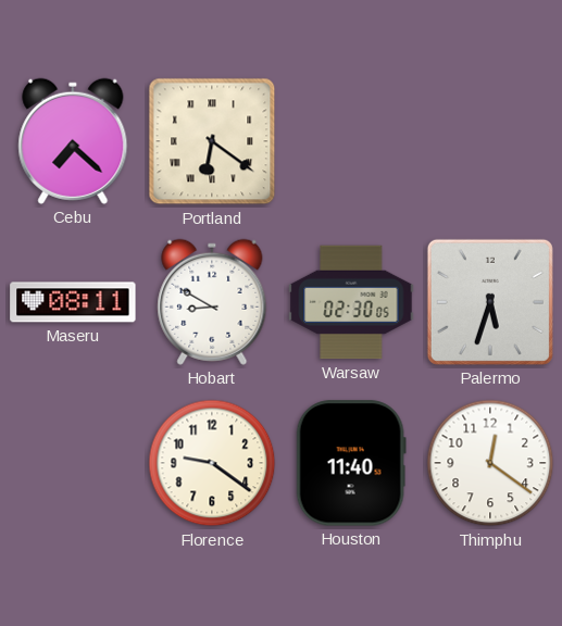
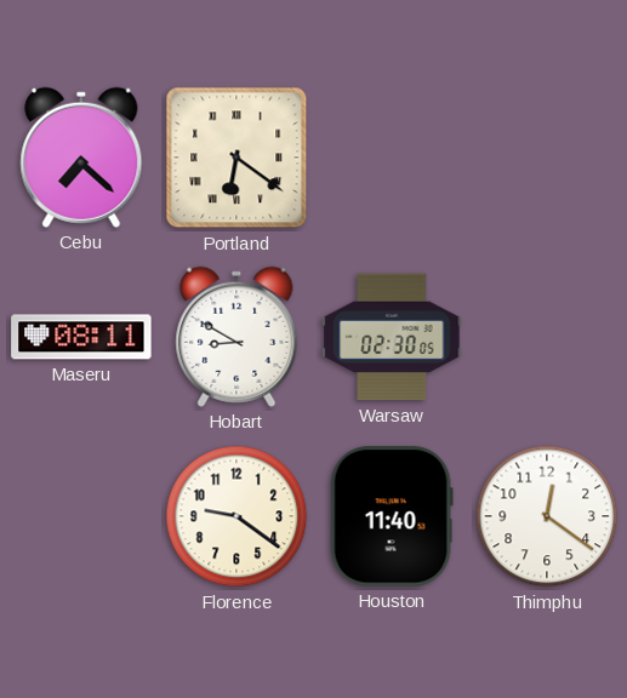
Palermo: 5:33 -> none (490, 302)
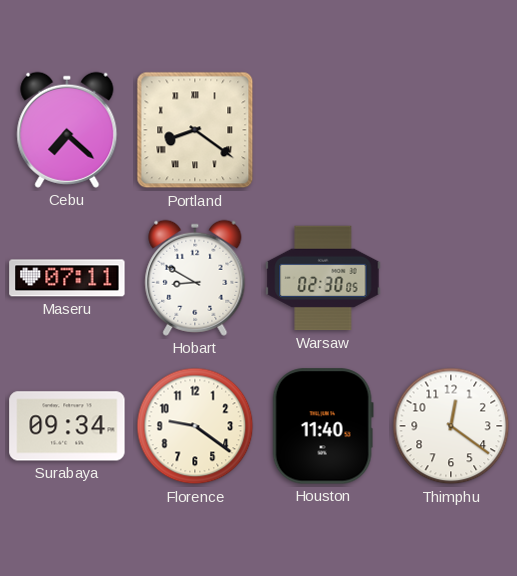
Portland: 6:21 -> 8:21 (195, 130)
Maseru: 08:11 -> 07:11 (67, 278)
Surabaya: none -> 09:34 (67, 426)
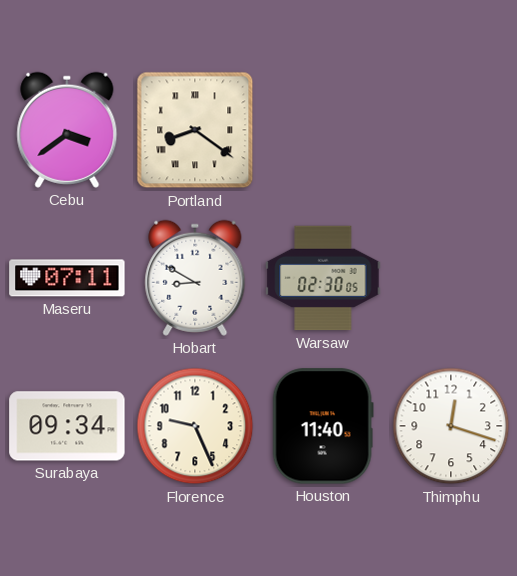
Cebu: 7:22 -> 3:39 (67, 130)
Florence: 9:21 -> 9:26 (195, 426)
Thimphu: 12:21 -> 12:18 (451, 426)
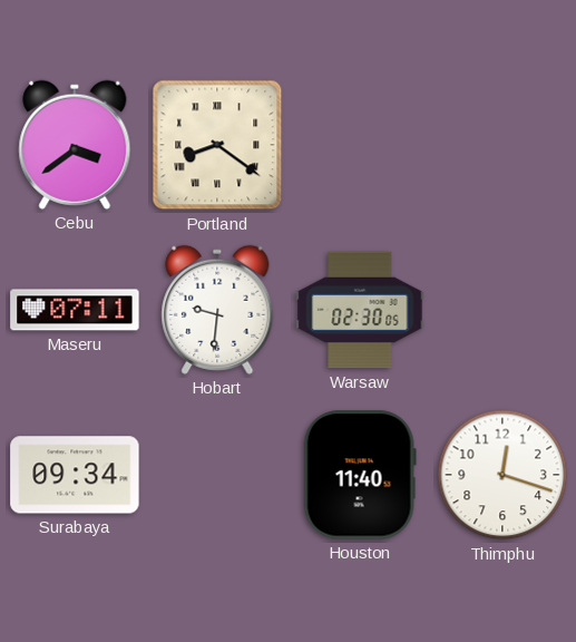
Hobart: 8:50 -> 9:31 (217, 310)
Florence: 9:26 -> none (195, 426)
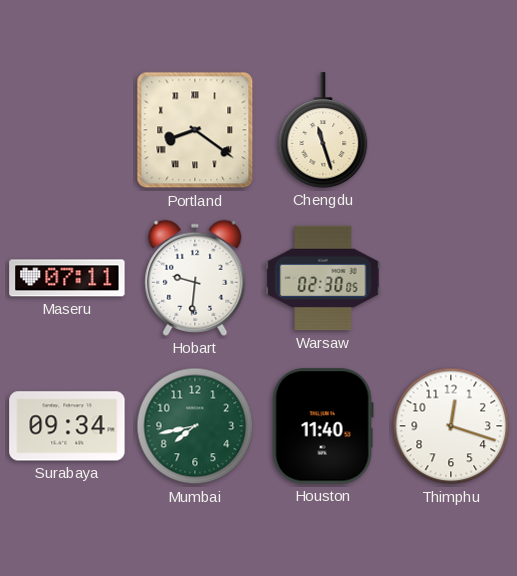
Cebu: 3:39 -> none (75, 145)
Chengdu: none -> 11:27 (323, 130)
Mumbai: none -> 7:43 (195, 426)
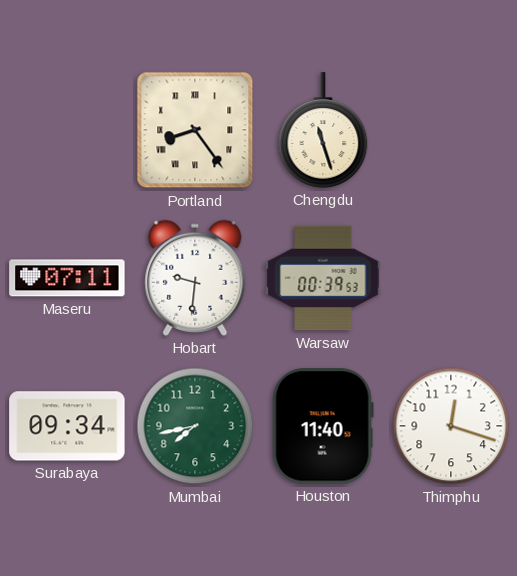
Portland: 8:21 -> 8:24 (195, 130)
Warsaw: 02:30 -> 00:39 (323, 278)
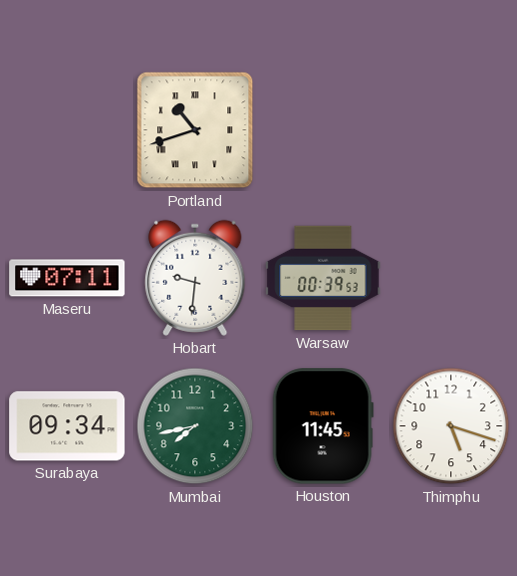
Portland: 8:24 -> 10:42 (195, 130)
Chengdu: 11:27 -> none (323, 130)
Houston: 11:40 -> 11:45 (323, 426)
Thimphu: 12:18 -> 5:18 (451, 426)
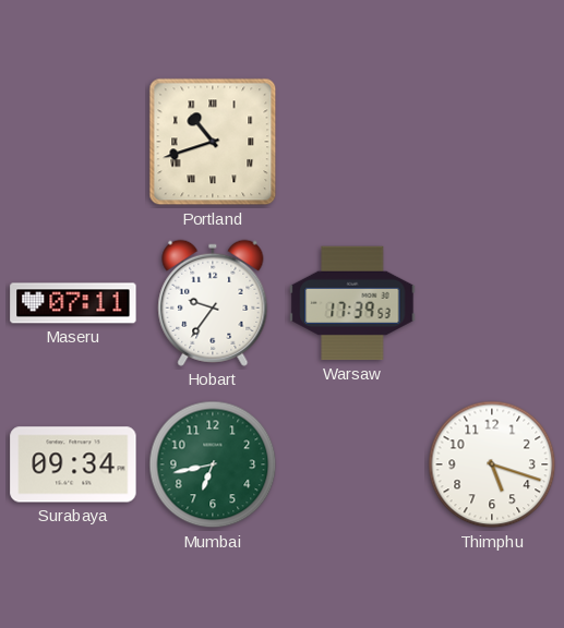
Hobart: 9:31 -> 9:36 (213, 303)
Warsaw: 00:39 -> 17:39 (352, 303)
Mumbai: 7:43 -> 6:43 (213, 464)
Houston: 11:45 -> none (323, 426)
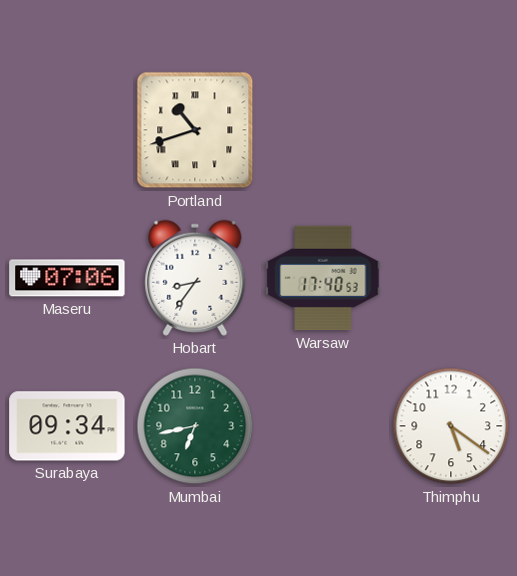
Maseru: 07:11 -> 07:06 (67, 278)
Hobart: 9:36 -> 8:36 (195, 278)
Warsaw: 17:39 -> 17:40 (323, 278)
Thimphu: 5:18 -> 5:21 (451, 426)
